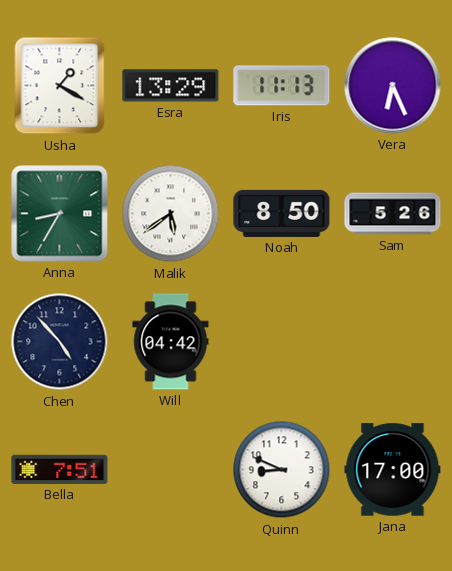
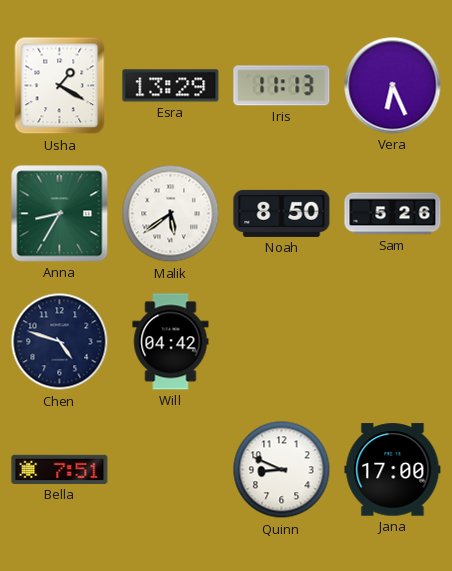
Chen: 4:53 -> 4:48 (60, 342)
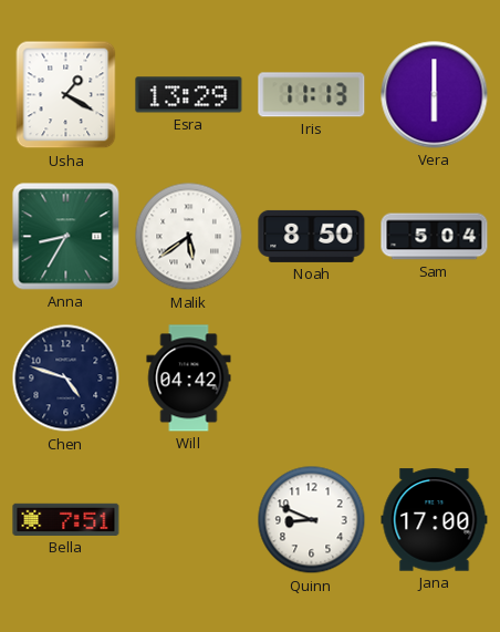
Vera: 6:26 -> 6:00 (435, 95)
Sam: 5:26 -> 5:04 (435, 237)
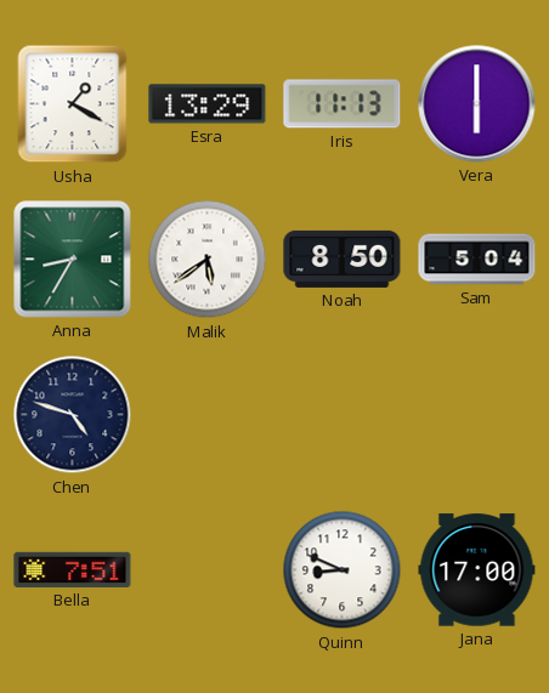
Will: 04:42 -> none (189, 379)
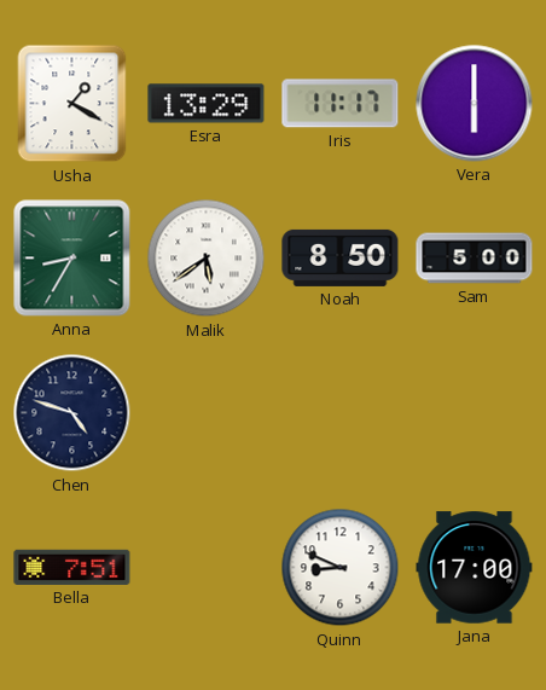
Iris: 11:13 -> 11:17 (341, 104)
Sam: 5:04 -> 5:00 (475, 259)
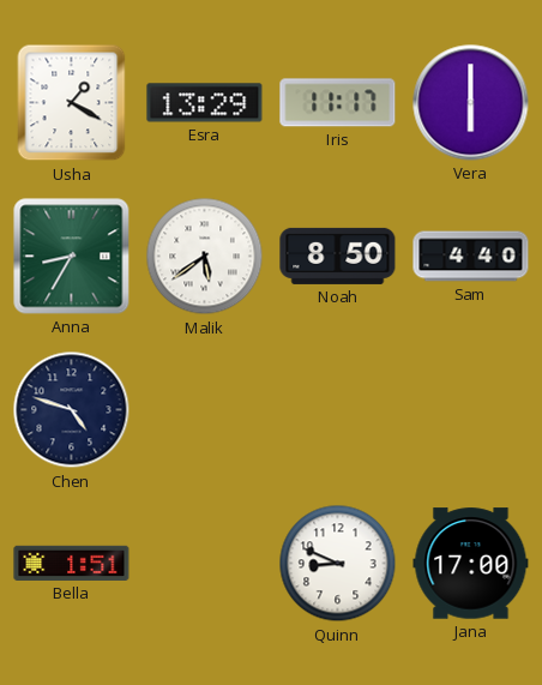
Sam: 5:00 -> 4:40 (471, 257)
Bella: 7:51 -> 1:51 (72, 563)
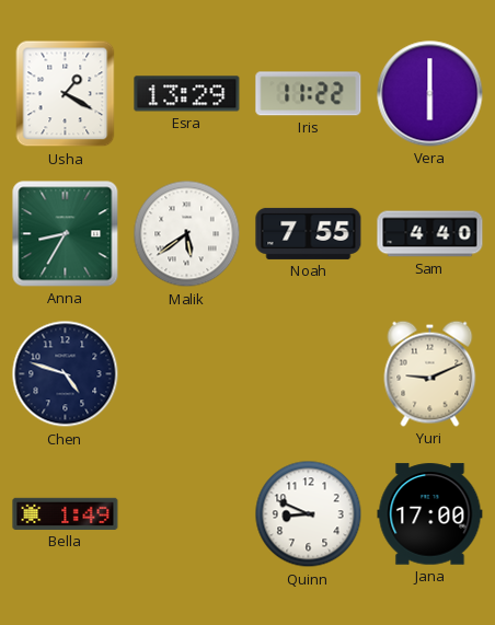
Iris: 11:17 -> 11:22 (309, 94)
Noah: 8:50 -> 7:55 (309, 233)
Yuri: none -> 9:11 (430, 373)
Bella: 1:51 -> 1:49 (66, 513)
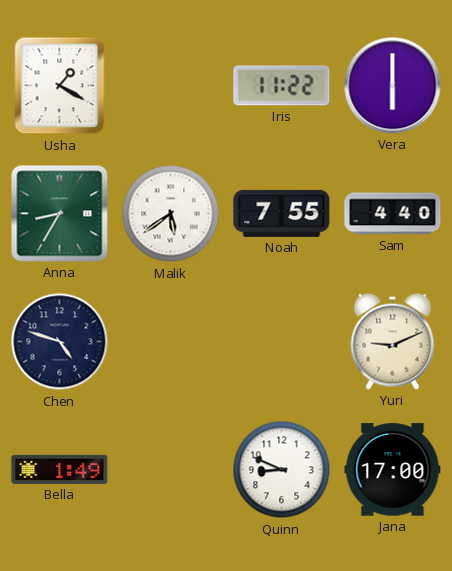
Esra: 13:29 -> none (187, 94)
